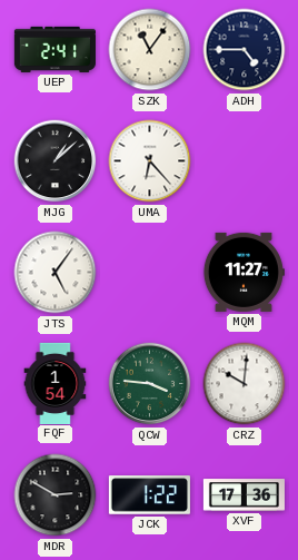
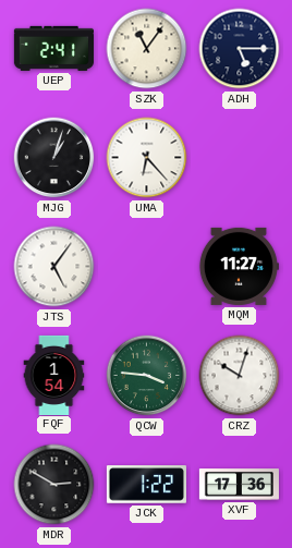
ADH: 4:45 -> 5:15 (240, 49)
MJG: 1:08 -> 1:03 (54, 158)
CRZ: 10:01 -> 10:03 (240, 376)
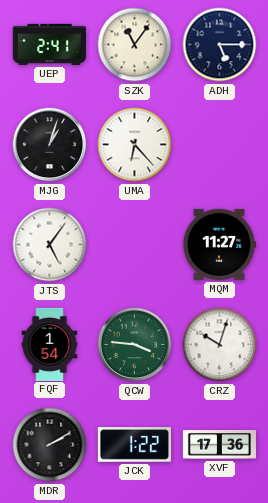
MDR: 2:50 -> 2:10 (50, 445)
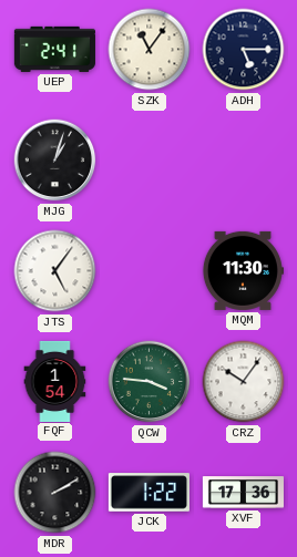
UMA: 6:23 -> none (135, 145)
MQM: 11:27 -> 11:30 (243, 270)
CRZ: 10:03 -> 10:06 (244, 382)
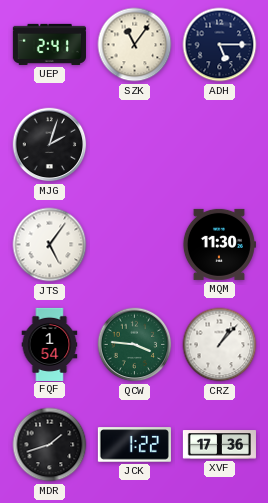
MJG: 1:03 -> 2:03 (50, 145)
CRZ: 10:06 -> 1:07 (220, 345)
MDR: 2:10 -> 1:42 (50, 445)
